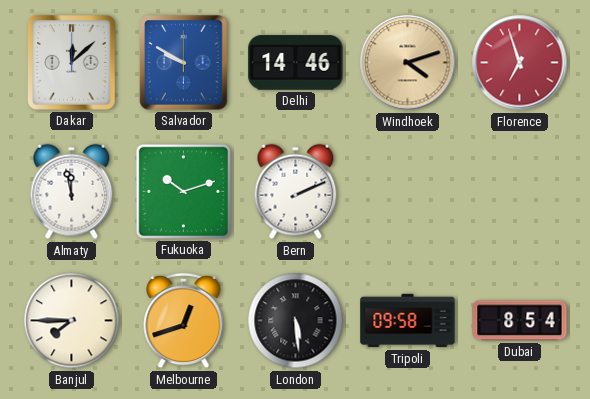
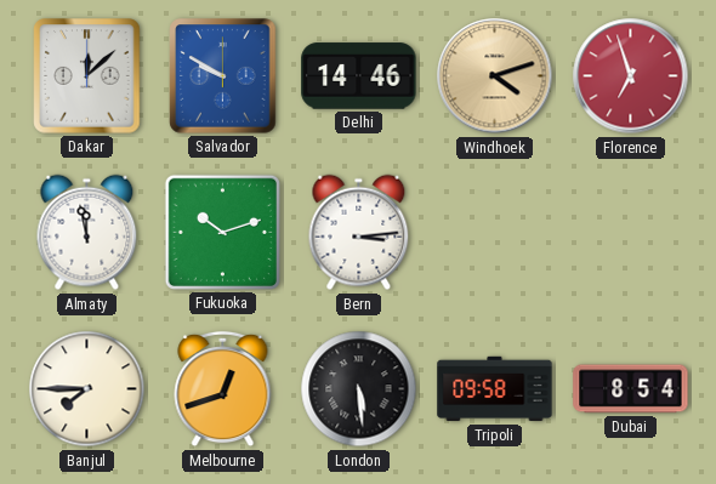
Bern: 2:11 -> 3:14 (359, 233)
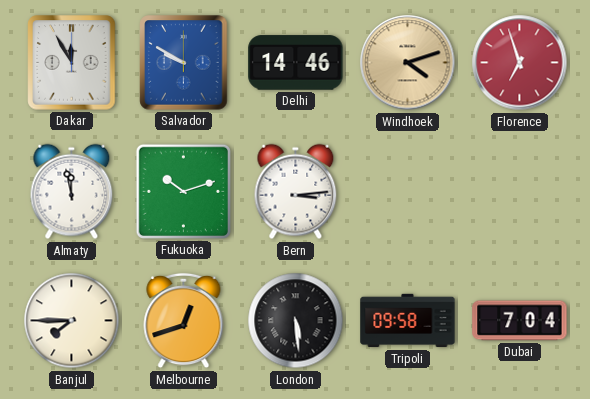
Dakar: 12:08 -> 11:55 (72, 63)
Dubai: 8:54 -> 7:04 (520, 321)
